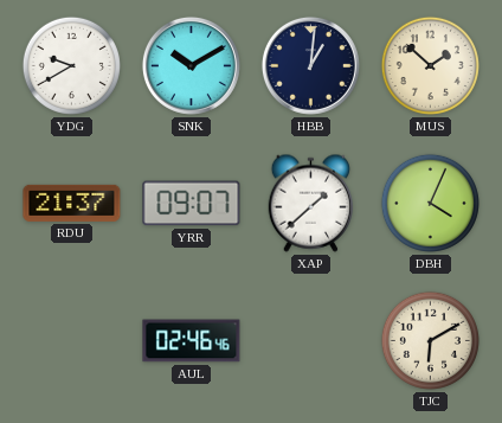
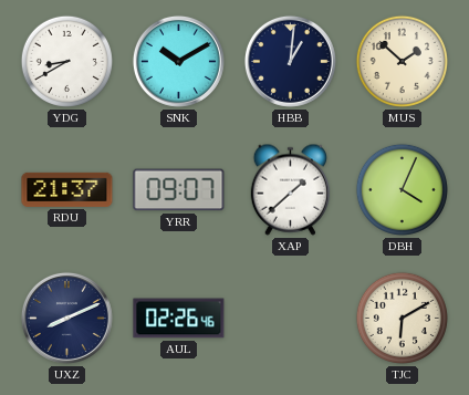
YDG: 9:40 -> 8:40 (66, 61)
UXZ: none -> 8:11 (66, 318)
AUL: 02:46 -> 02:26 (179, 319)
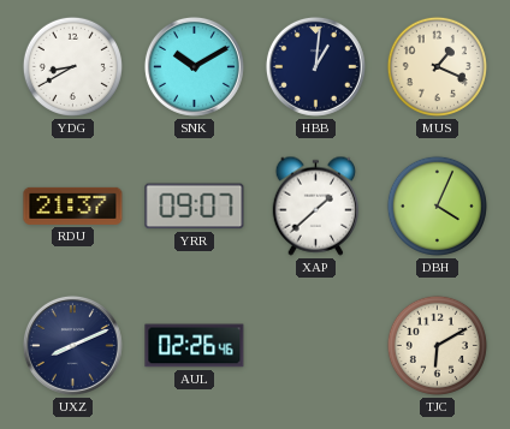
MUS: 1:52 -> 1:19 (437, 66)
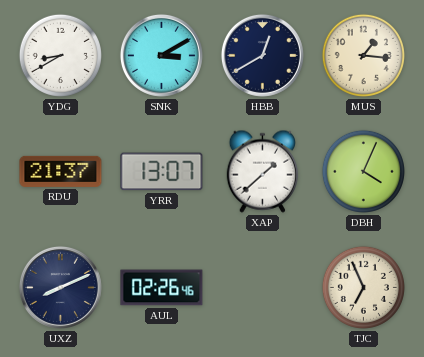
SNK: 10:10 -> 3:10 (161, 55)
HBB: 1:01 -> 12:40 (262, 55)
MUS: 1:19 -> 1:16 (363, 55)
YRR: 09:07 -> 13:07 (162, 172)
TJC: 6:10 -> 6:56 (363, 287)
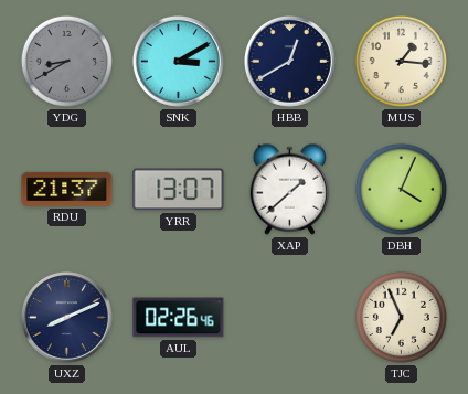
YDG dial: white -> grey (66, 61)
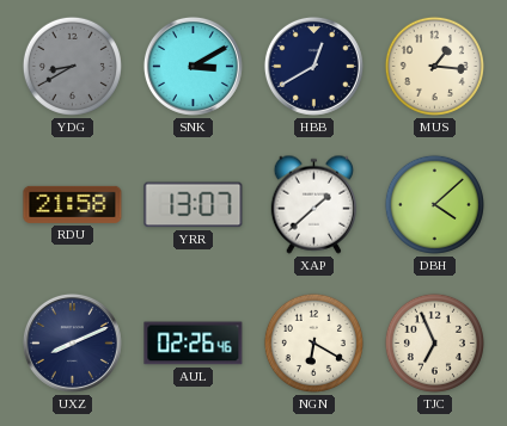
RDU: 21:37 -> 21:58 (73, 204)
DBH: 4:04 -> 4:08 (434, 204)
NGN: none -> 6:20 (313, 342)
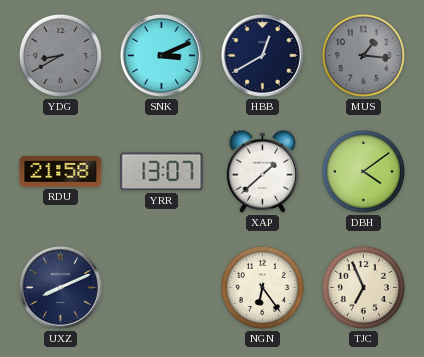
SNK: 3:10 -> 3:11 (161, 55)
MUS dial: cream -> grey (363, 55)
DBH: 4:08 -> 4:09 (363, 171)
AUL: 02:26 -> none (194, 344)
NGN: 6:20 -> 6:24 (262, 287)
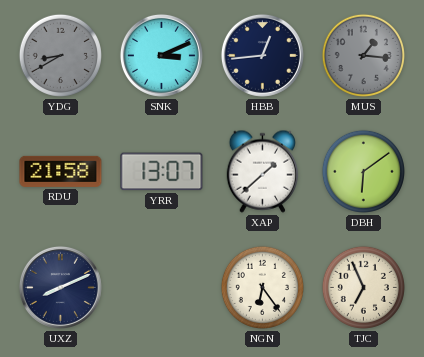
HBB: 12:40 -> 12:44 (262, 55)
DBH: 4:09 -> 6:09 (363, 171)
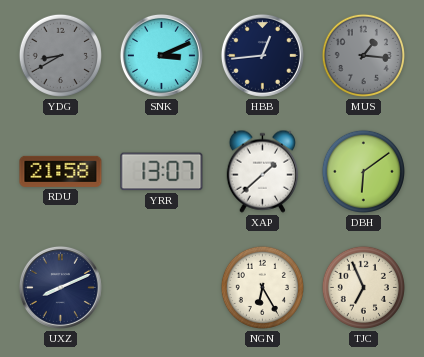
NGN: 6:24 -> 6:25 (262, 287)
